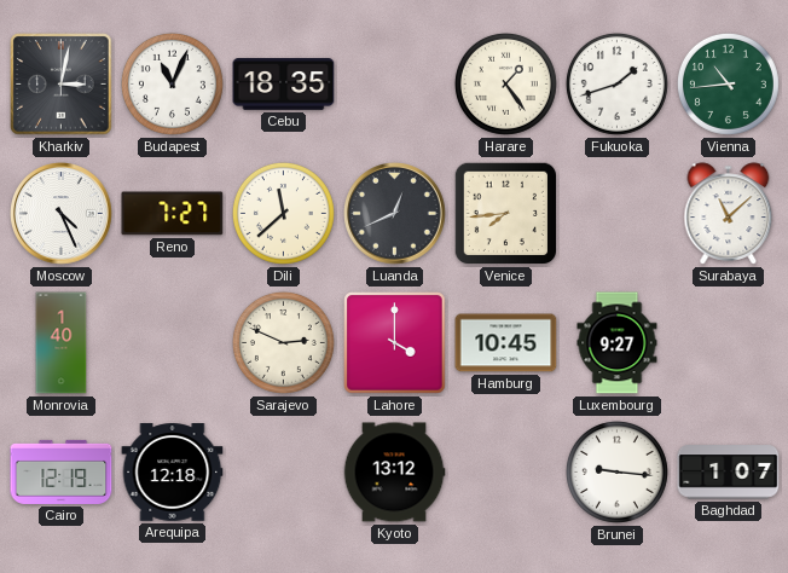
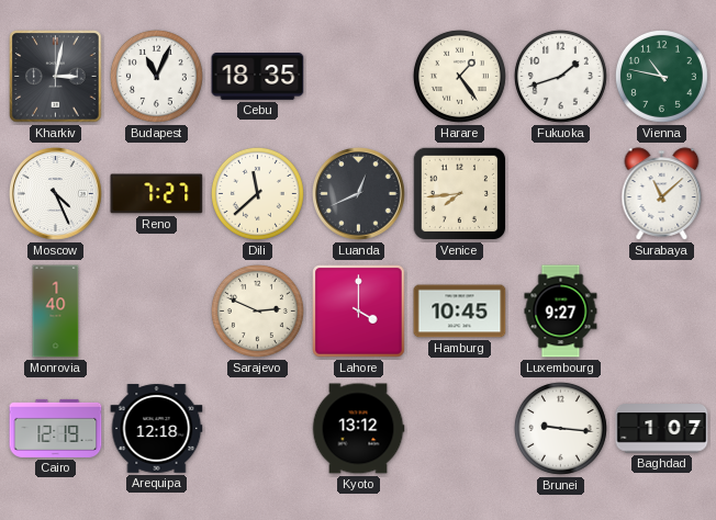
Vienna: 10:44 -> 10:47 (661, 76)
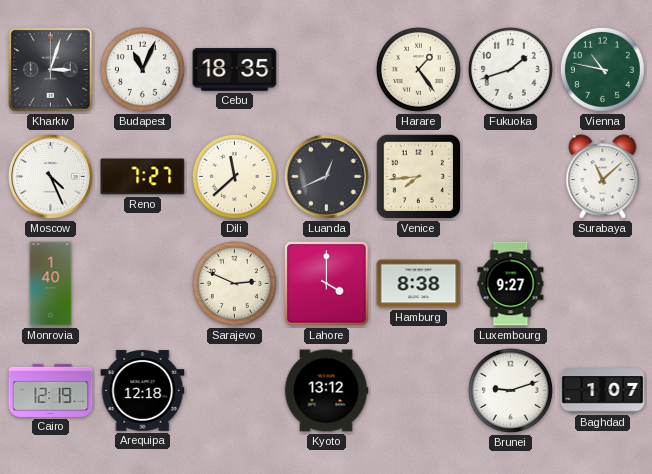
Kharkiv: 3:02 -> 3:03 (51, 70)
Hamburg: 10:45 -> 8:38 (419, 284)
Brunei: 9:16 -> 9:12 (510, 390)
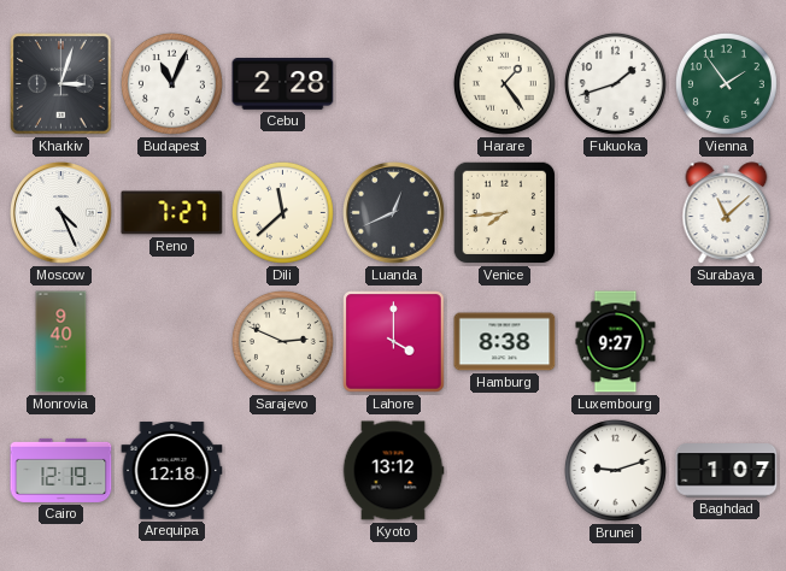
Cebu: 18:35 -> 2:28 (283, 84)
Vienna: 10:47 -> 1:54 (726, 83)
Monrovia: 1:40 -> 9:40 (61, 342)
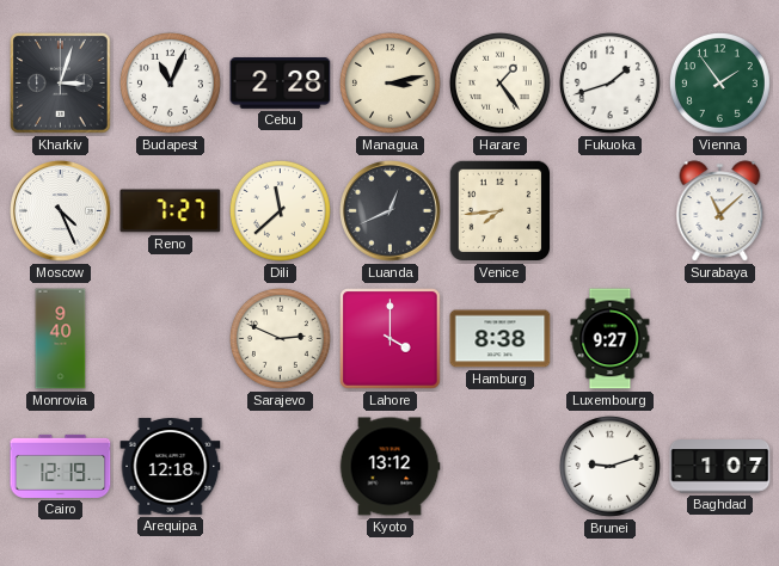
Managua: none -> 3:13 (390, 82)
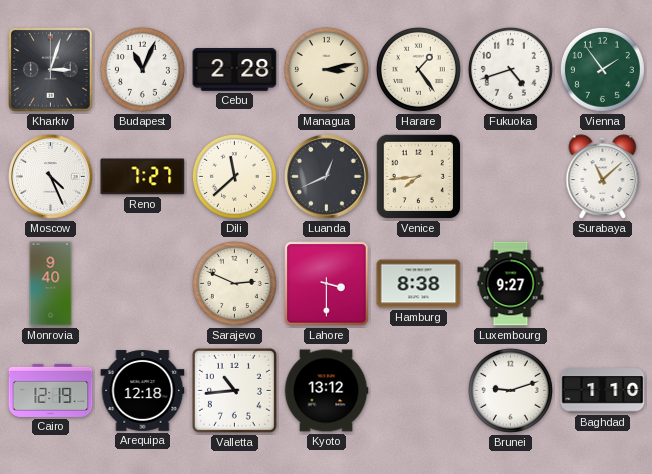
Fukuoka: 1:42 -> 4:42 (510, 69)
Lahore: 4:00 -> 3:30 (327, 284)
Valletta: none -> 10:44 (234, 390)
Baghdad: 1:07 -> 1:10 (603, 391)
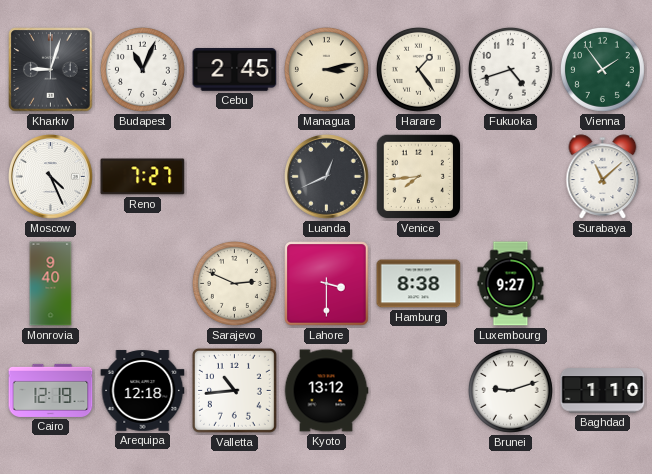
Kharkiv: 3:03 -> 9:03 (51, 70)
Cebu: 2:28 -> 2:45 (235, 70)
Dili: 11:38 -> none (234, 176)
